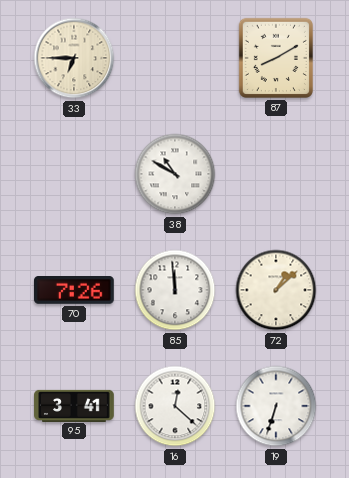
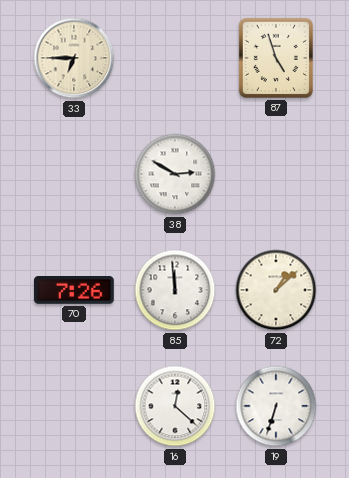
87: 8:10 -> 4:57 (276, 58)
38: 10:50 -> 2:50 (175, 174)
95: 3:41 -> none (74, 405)
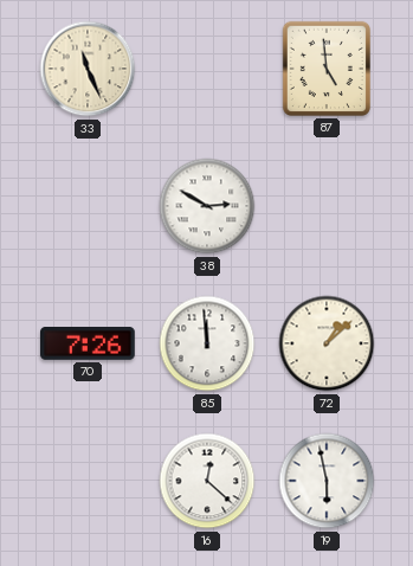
33: 6:45 -> 11:26 (88, 69)
87: 4:57 -> 4:59 (327, 69)
19: 6:33 -> 5:58 (327, 481)
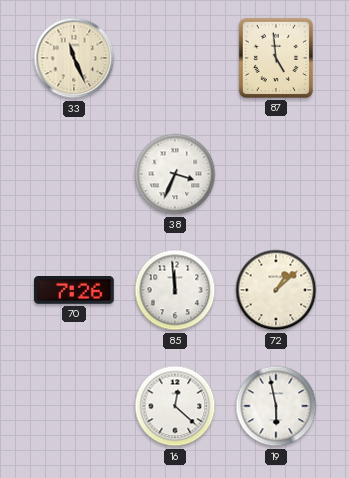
38: 2:50 -> 3:34 (175, 174)
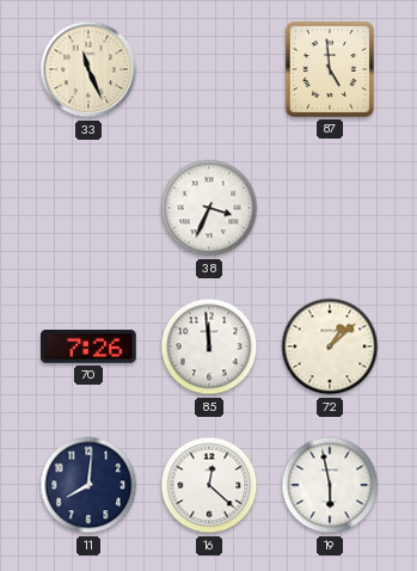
11: none -> 8:01 (88, 485)
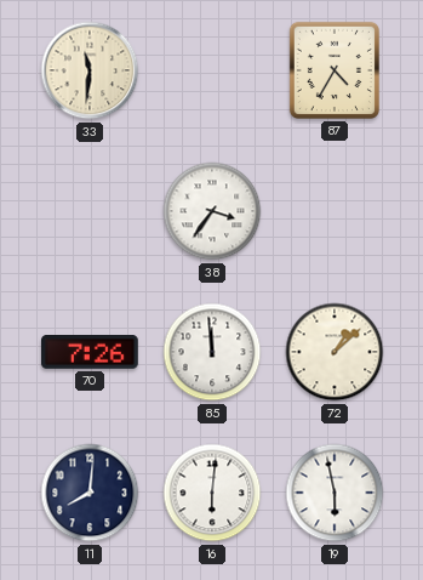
33: 11:26 -> 11:31 (90, 70)
87: 4:59 -> 4:35 (335, 70)
38: 3:34 -> 3:36 (212, 211)
16: 12:22 -> 6:01 (212, 493)
